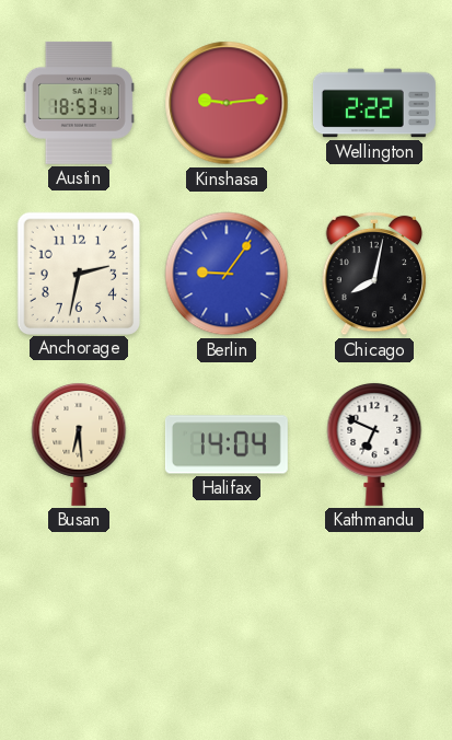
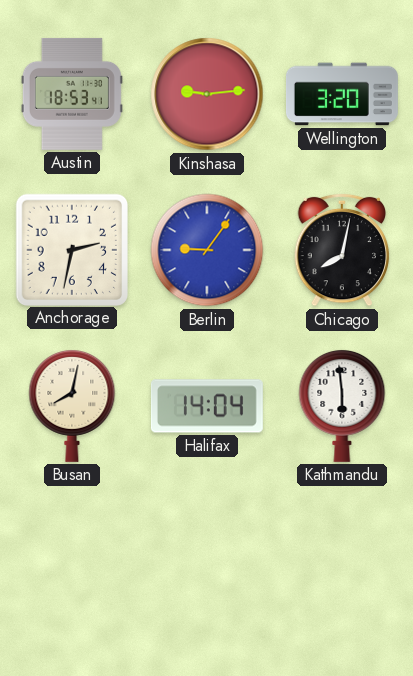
Wellington: 2:22 -> 3:20 (342, 94)
Busan: 6:29 -> 8:02 (72, 405)
Kathmandu: 6:49 -> 5:59 (342, 405)
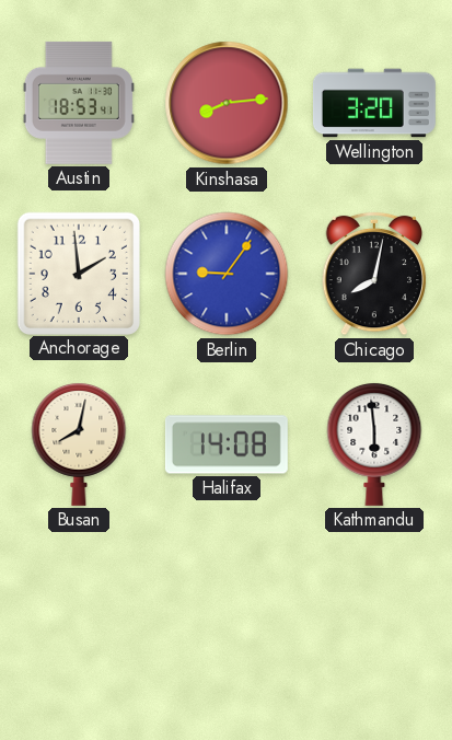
Kinshasa: 9:14 -> 8:14 (227, 103)
Anchorage: 2:32 -> 1:59 (78, 273)
Halifax: 14:04 -> 14:08 (227, 444)
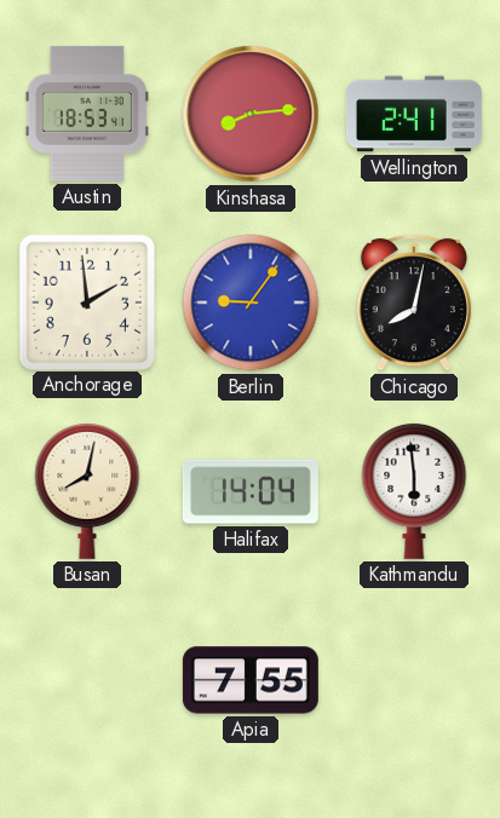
Wellington: 3:20 -> 2:41 (414, 114)
Halifax: 14:08 -> 14:04 (251, 491)
Apia: none -> 7:55 (251, 680)
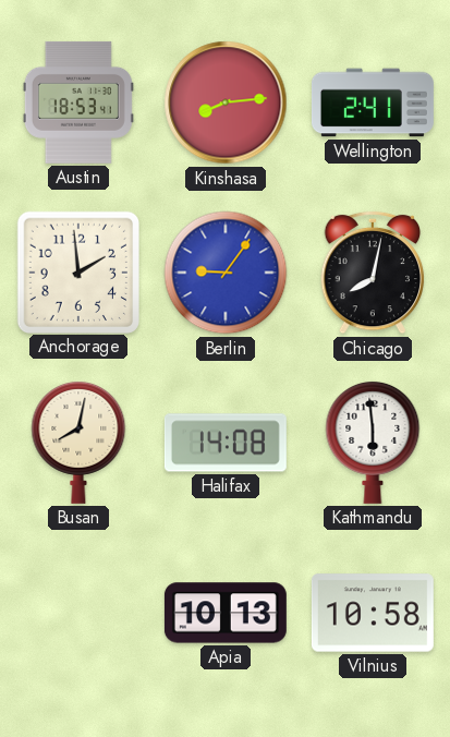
Halifax: 14:04 -> 14:08 (226, 443)
Apia: 7:55 -> 10:13 (226, 613)
Vilnius: none -> 10:58 (373, 613)
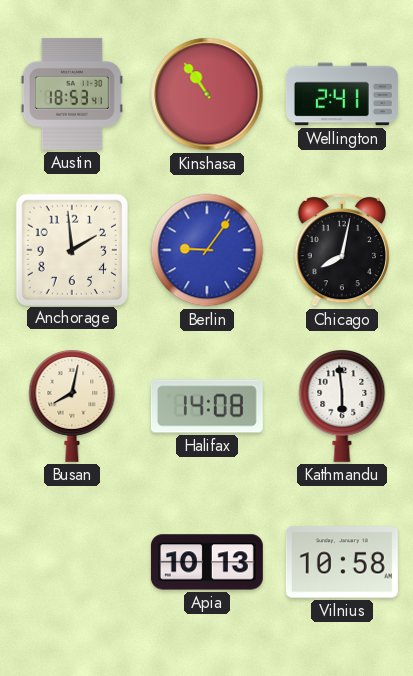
Kinshasa: 8:14 -> 10:54 (207, 94)
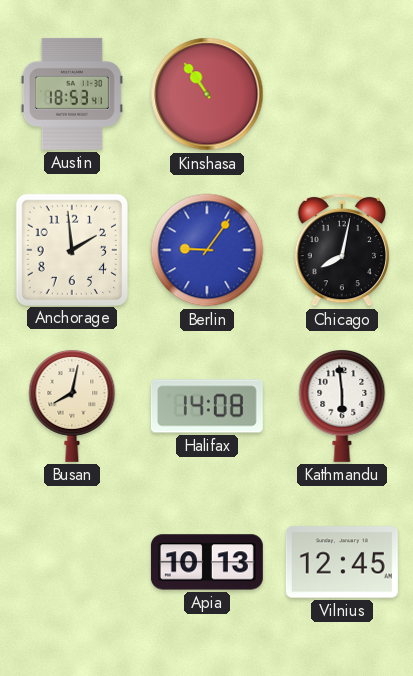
Wellington: 2:41 -> none (342, 94)
Vilnius: 10:58 -> 12:45 (342, 562)
